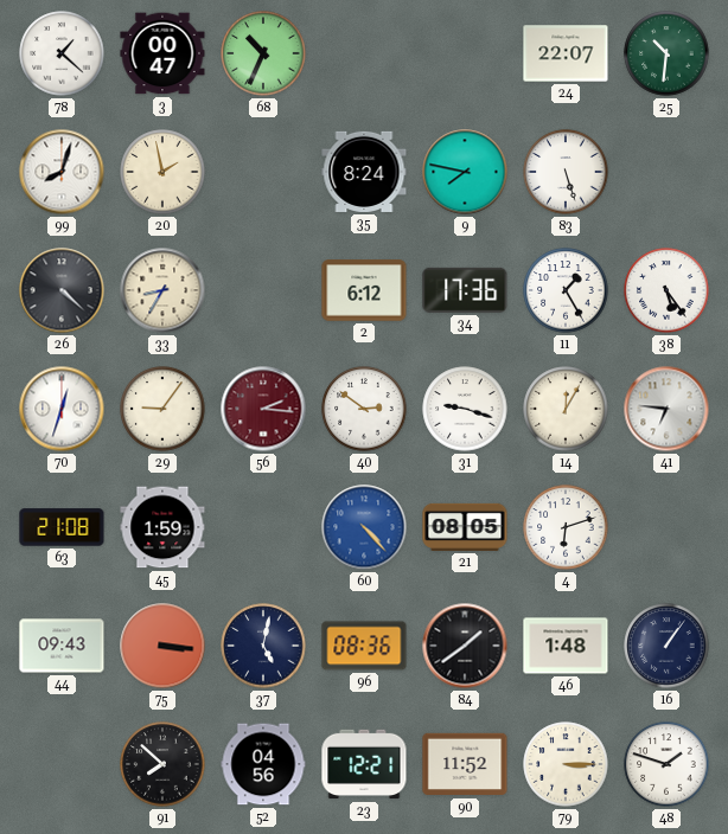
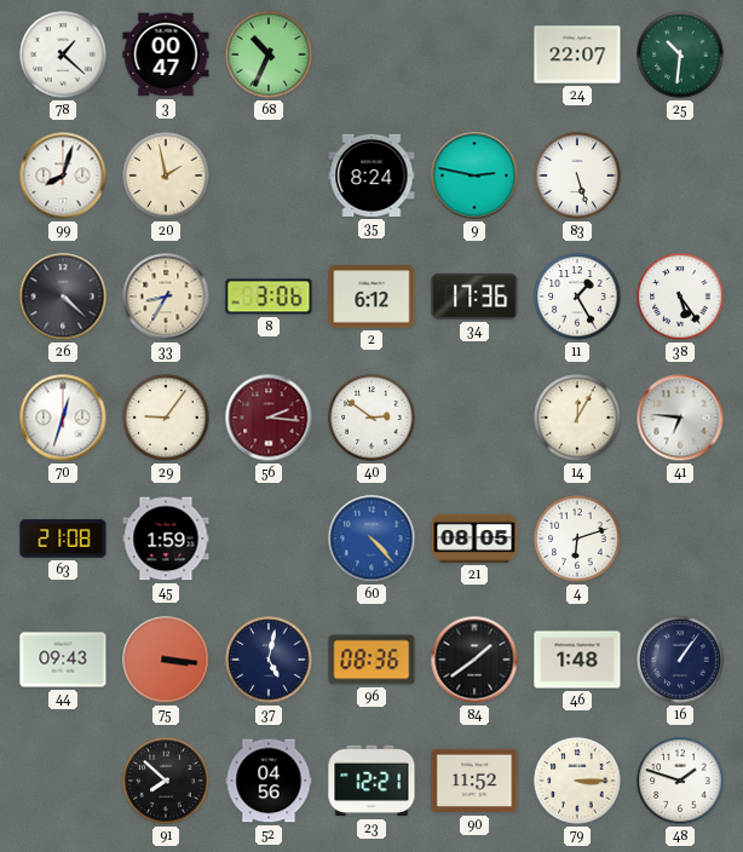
9: 7:47 -> 2:47 (474, 175)
8: none -> 3:06 (269, 297)
31: 9:18 -> none (465, 409)
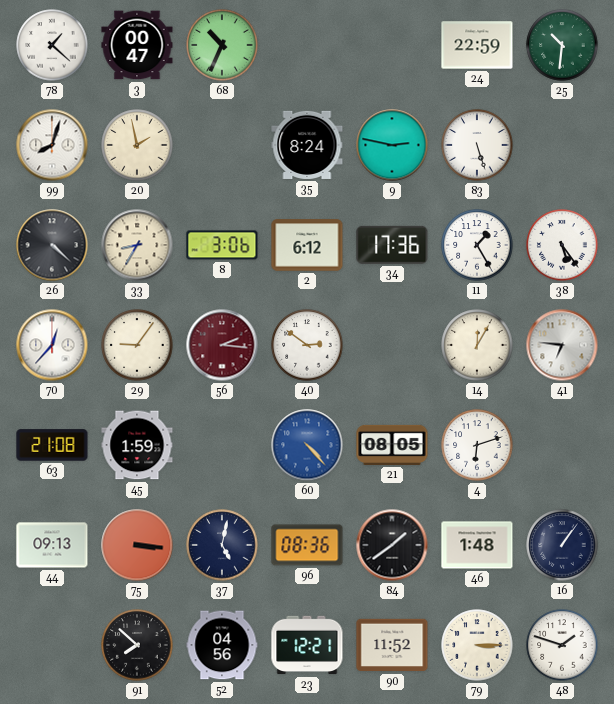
24: 22:07 -> 22:59 (477, 45)
70: 12:33 -> 12:37 (52, 345)
44: 09:43 -> 09:13 (52, 545)
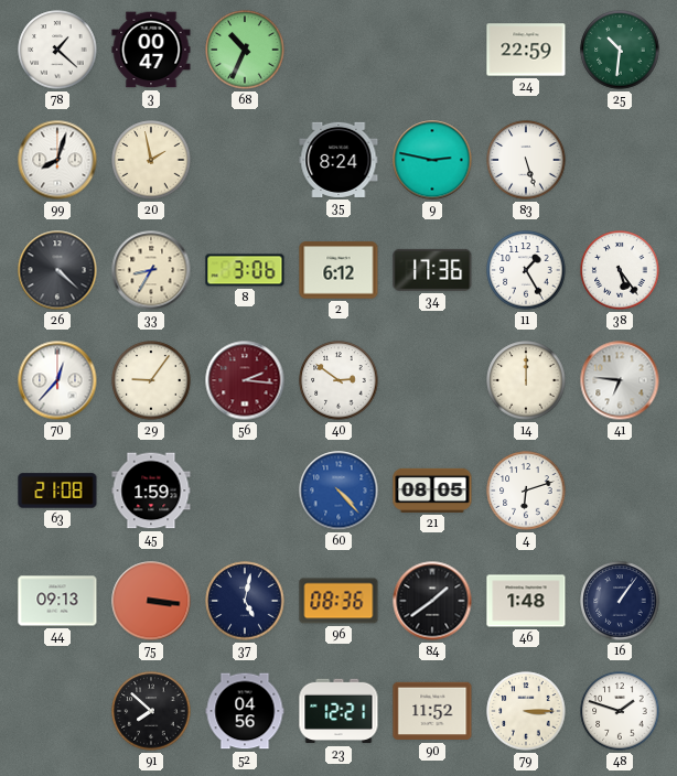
14: 12:05 -> 12:00 (526, 380)
